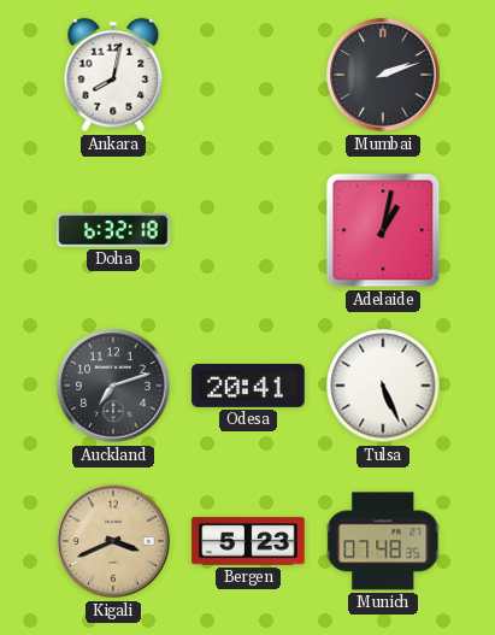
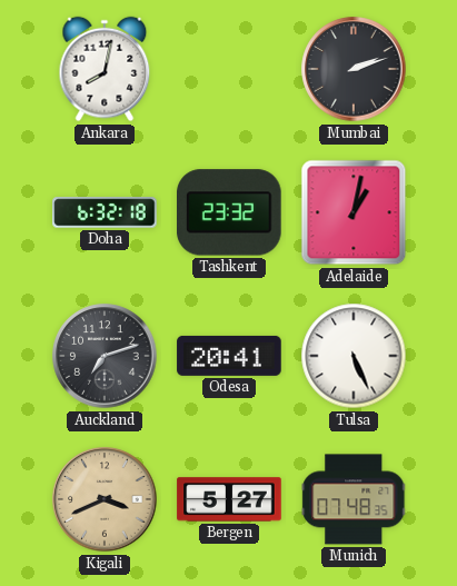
Tashkent: none -> 23:32 (230, 212)
Bergen: 5:23 -> 5:27 (229, 499)
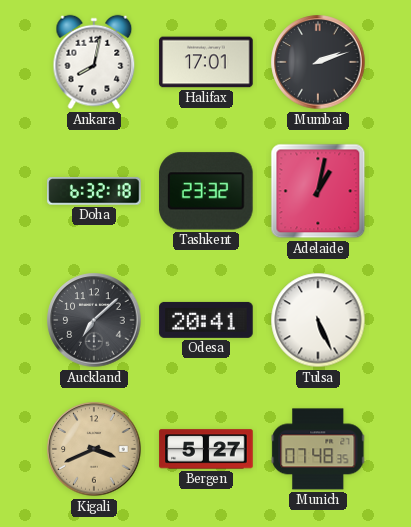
Halifax: none -> 17:01 (206, 62)
Auckland: 7:12 -> 7:08 (94, 320)
